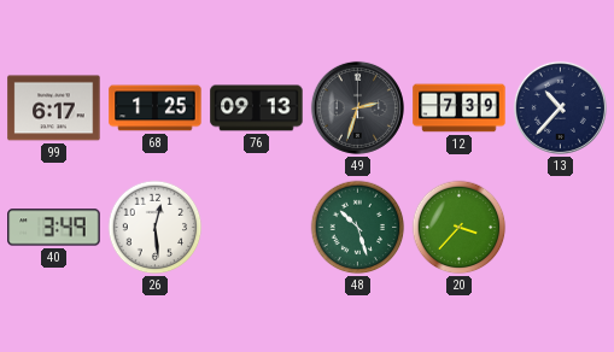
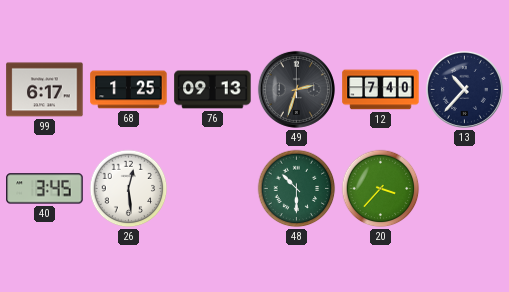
12: 7:39 -> 7:40 (381, 90)
40: 3:49 -> 3:45 (45, 189)
48: 10:27 -> 10:30 (297, 189)
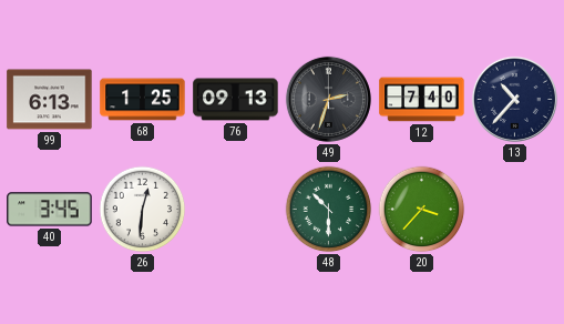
99: 6:17 -> 6:13 (50, 100)
26: 12:29 -> 12:31 (143, 210)
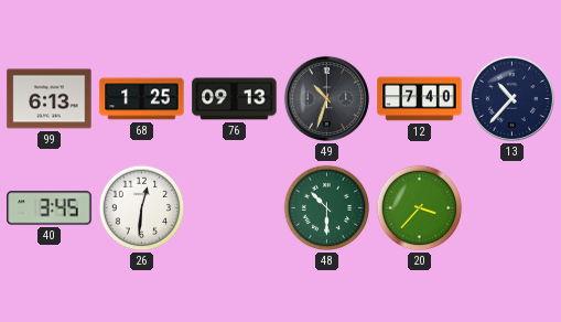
49: 2:33 -> 10:33 (326, 98)
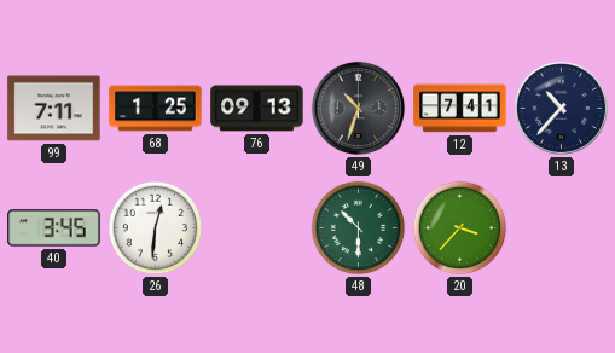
99: 6:13 -> 7:11 (54, 109)
12: 7:40 -> 7:41 (460, 109)
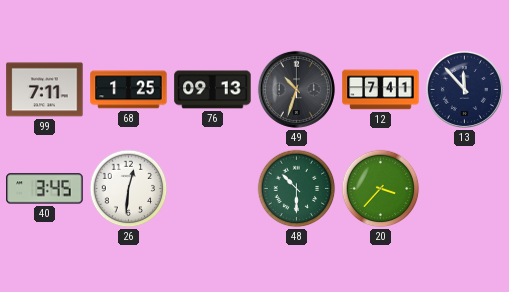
13: 10:37 -> 11:53 (464, 89)
